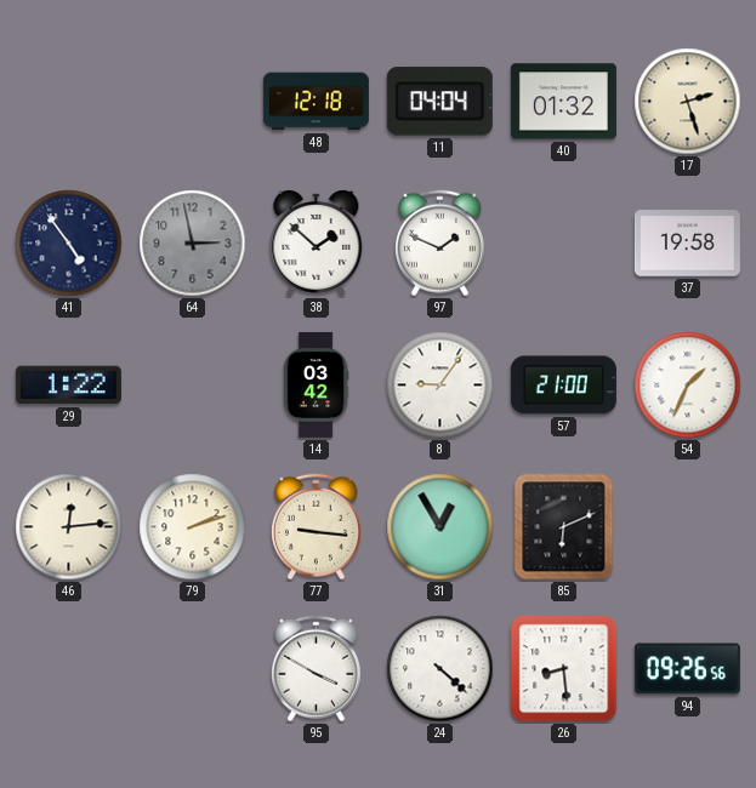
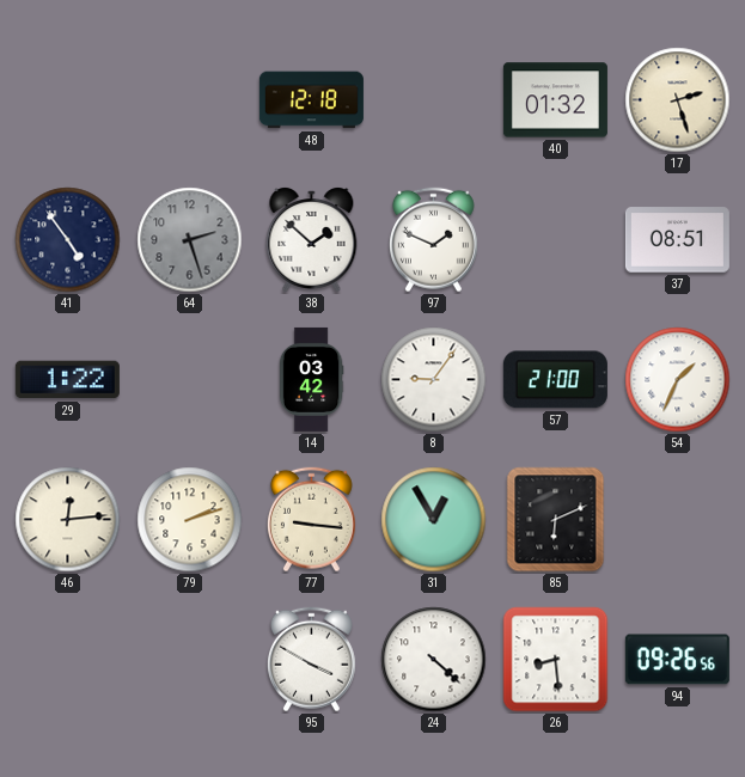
11: 04:04 -> none (439, 102)
64: 2:58 -> 2:27 (190, 240)
37: 19:58 -> 08:51 (677, 240)
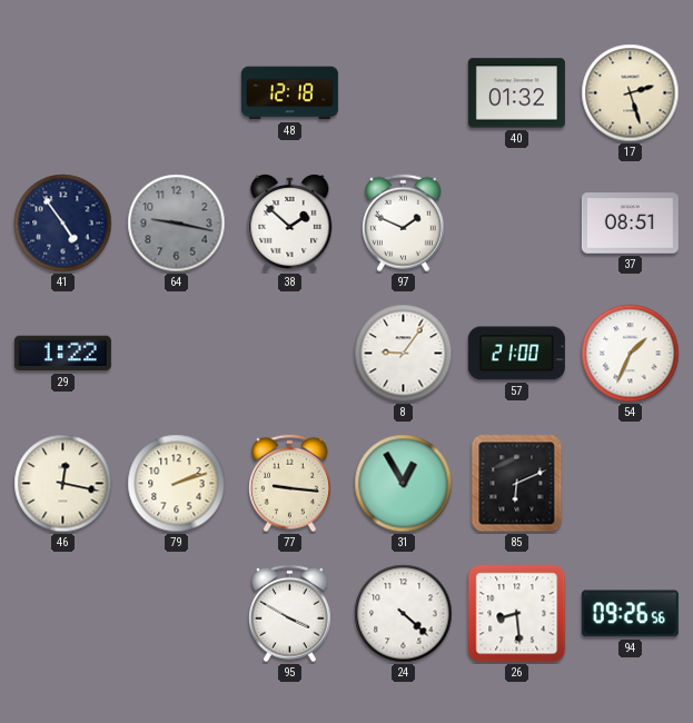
64: 2:27 -> 9:17 (177, 224)
14: 03:42 -> none (311, 379)
46: 12:14 -> 12:17 (63, 484)
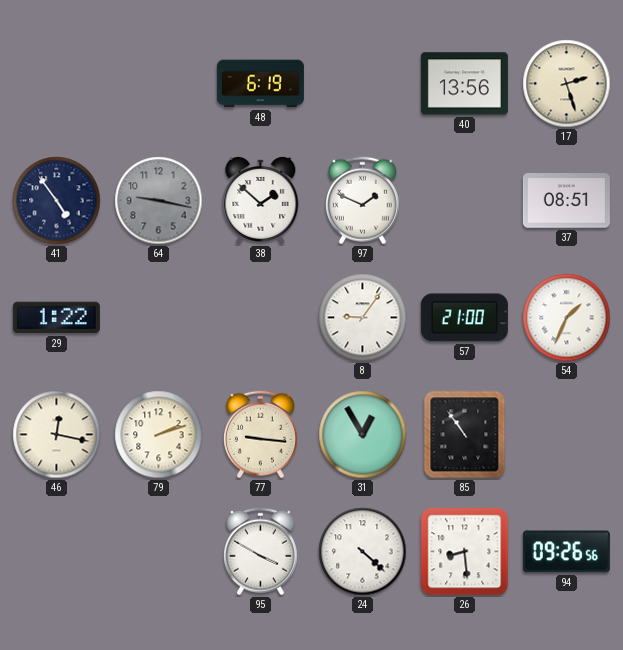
48: 12:18 -> 6:19 (260, 84)
40: 01:32 -> 13:56 (464, 84)
85: 6:11 -> 10:54 (465, 435)
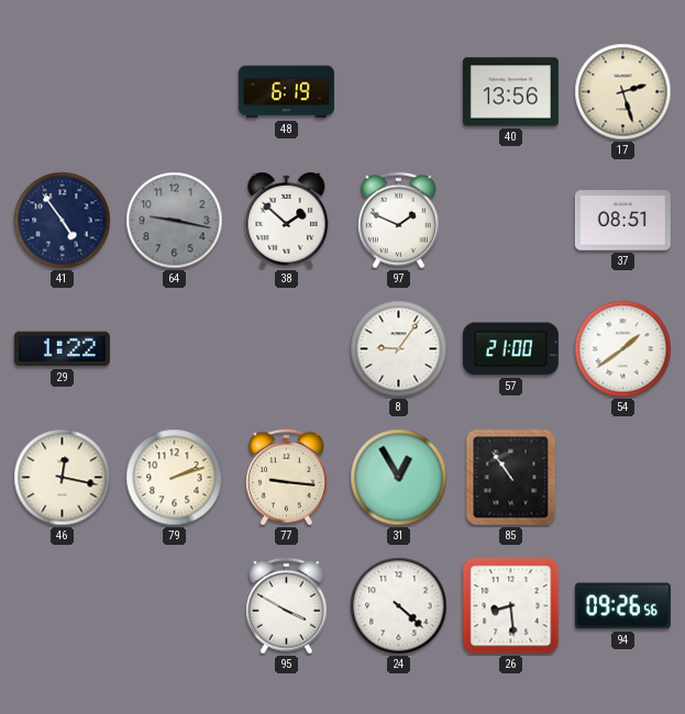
54: 1:34 -> 1:39 (623, 349)
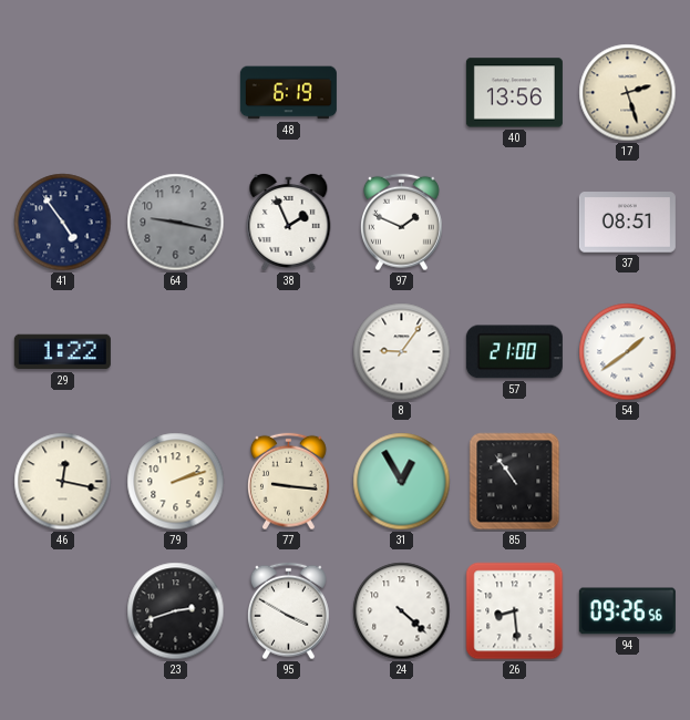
38: 1:52 -> 1:56 (289, 222)
23: none -> 2:42 (176, 611)
